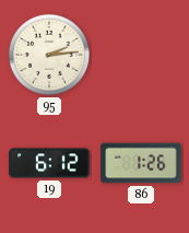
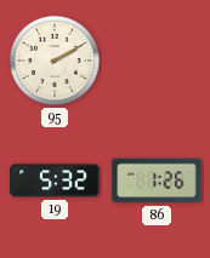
95: 2:14 -> 2:10 (55, 61)
19: 6:12 -> 5:32 (55, 180)
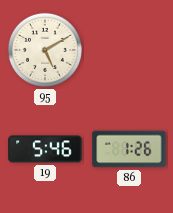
95: 2:10 -> 5:10 (45, 50)
19: 5:32 -> 5:46 (45, 149)
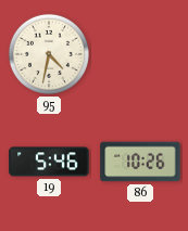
95: 5:10 -> 4:32 (49, 54)
86: 1:26 -> 10:26 (140, 162)
